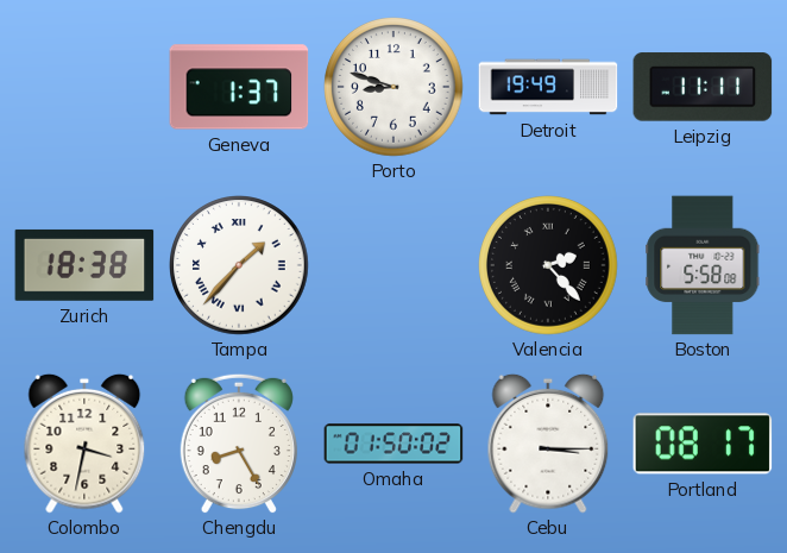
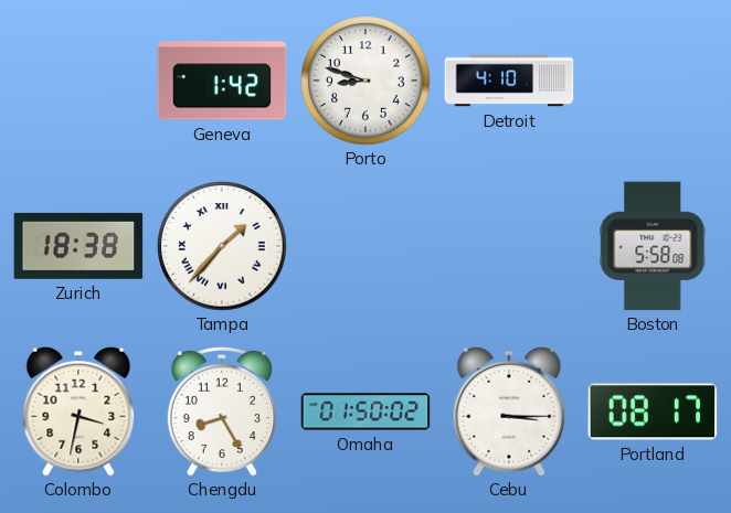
Geneva: 1:37 -> 1:42 (222, 81)
Detroit: 19:49 -> 4:10 (509, 81)
Leipzig: 11:11 -> none (703, 87)
Valencia: 2:23 -> none (549, 266)
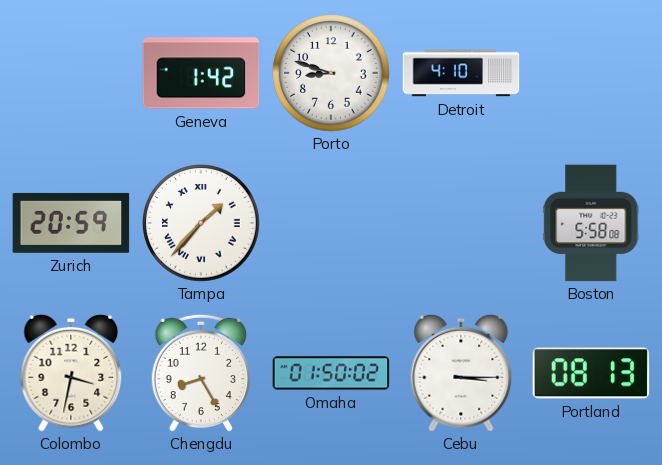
Zurich: 18:38 -> 20:59 (71, 223)
Portland: 08:17 -> 08:13 (591, 373)
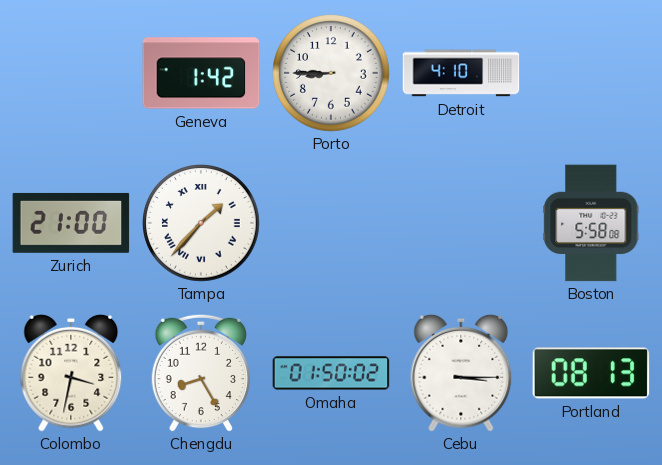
Porto: 8:48 -> 8:45 (332, 74)
Zurich: 20:59 -> 21:00 (71, 223)
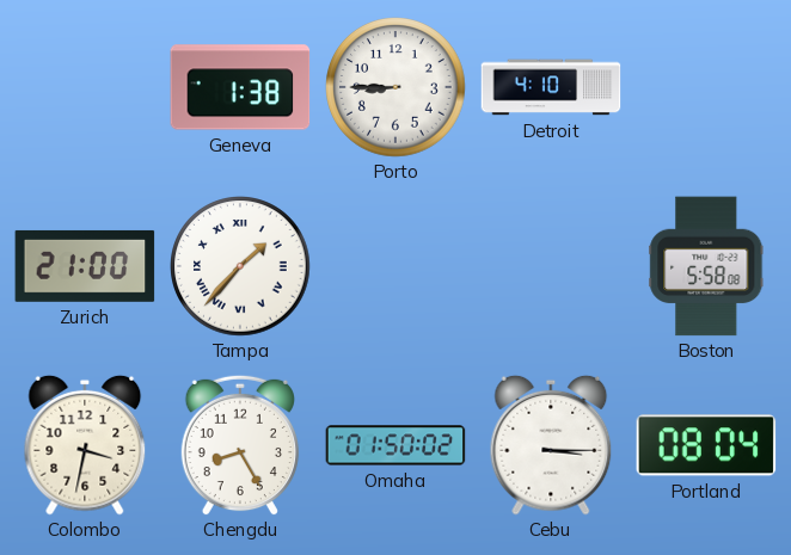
Geneva: 1:42 -> 1:38 (240, 87)
Portland: 08:13 -> 08:04 (706, 445)
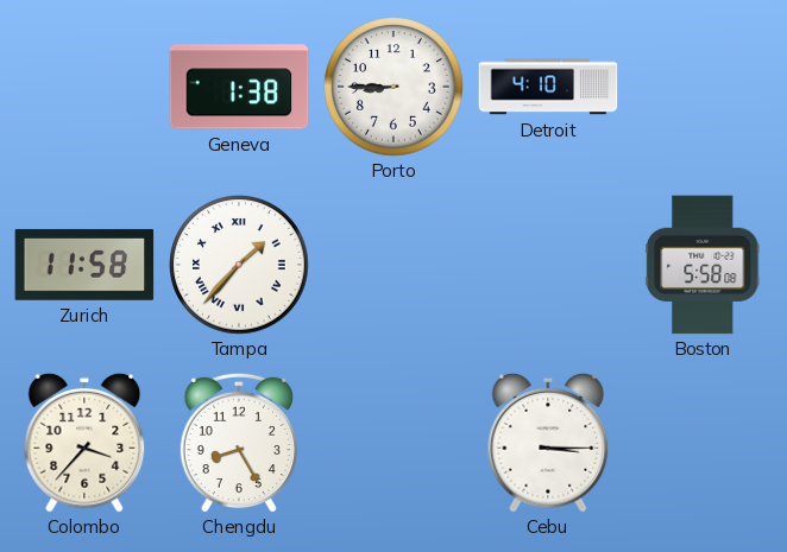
Zurich: 21:00 -> 11:58 (84, 265)
Colombo: 3:32 -> 3:37 (84, 443)
Omaha: 01:50 -> none (395, 445)
Portland: 08:04 -> none (706, 445)
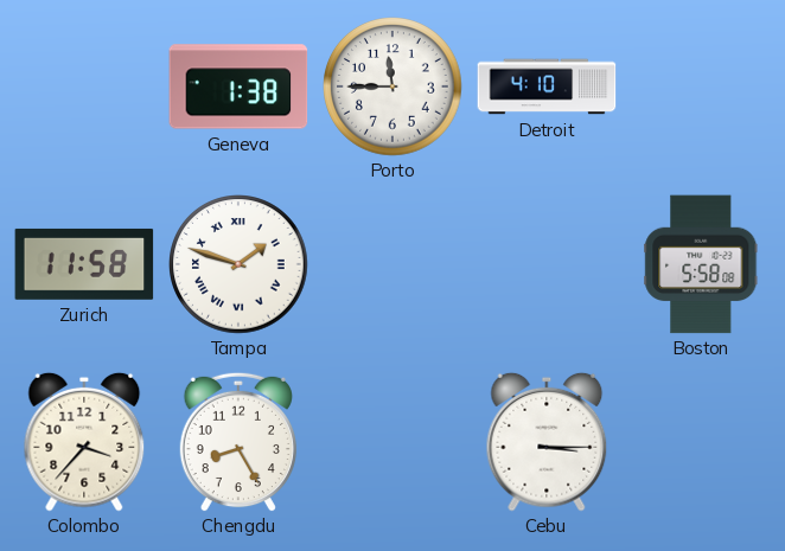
Porto: 8:45 -> 11:45 (394, 88)
Tampa: 1:37 -> 1:48 (240, 265)
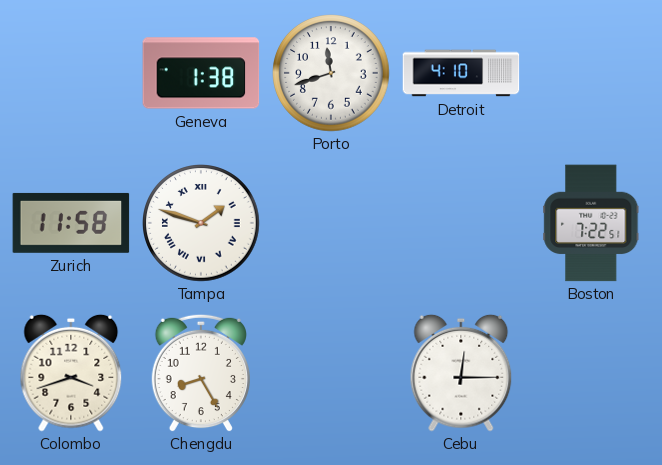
Porto: 11:45 -> 11:42 (332, 74)
Boston: 5:58 -> 7:22 (591, 223)
Colombo: 3:37 -> 3:42 (71, 373)
Cebu: 3:15 -> 12:15 (461, 373)
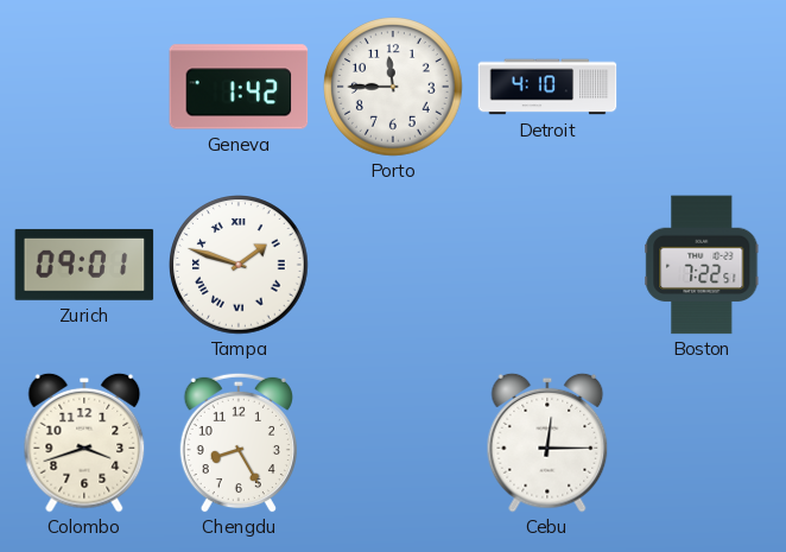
Geneva: 1:38 -> 1:42 (239, 87)
Porto: 11:42 -> 11:45 (394, 88)
Zurich: 11:58 -> 09:01 (84, 265)
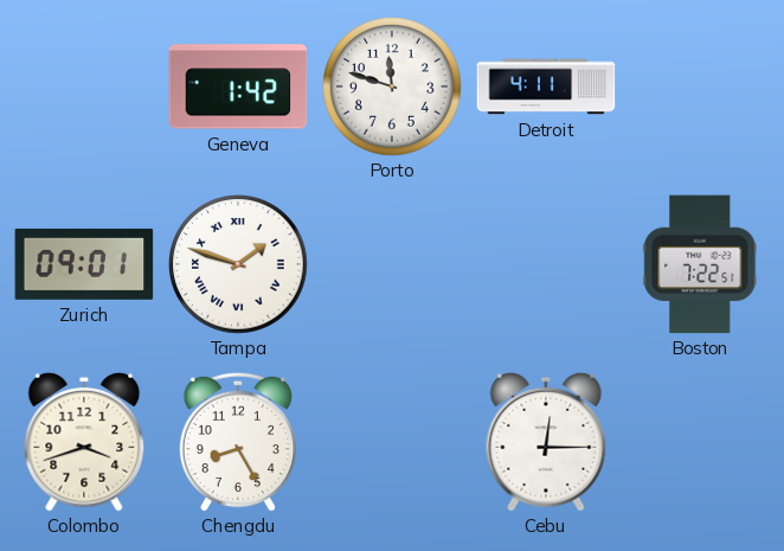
Porto: 11:45 -> 11:48 (393, 88)
Detroit: 4:10 -> 4:11 (546, 87)
